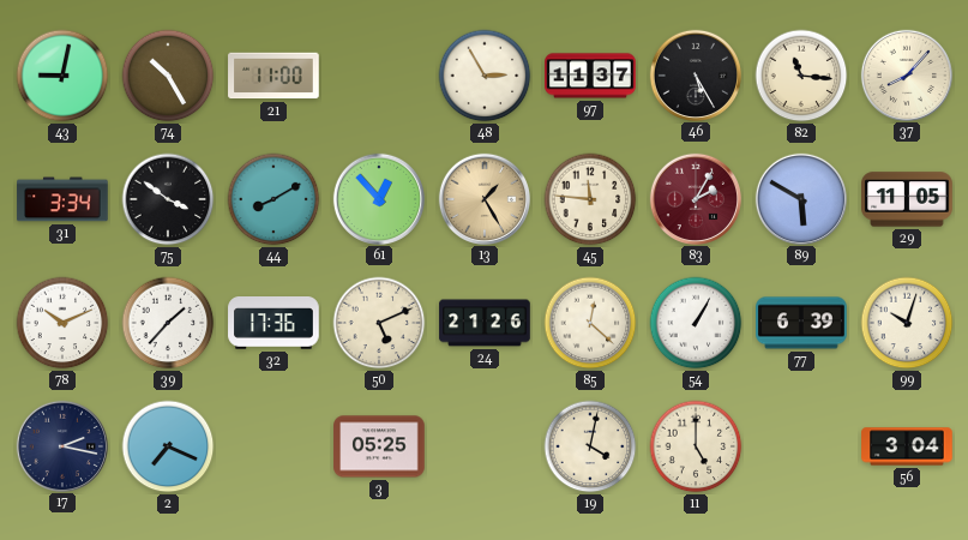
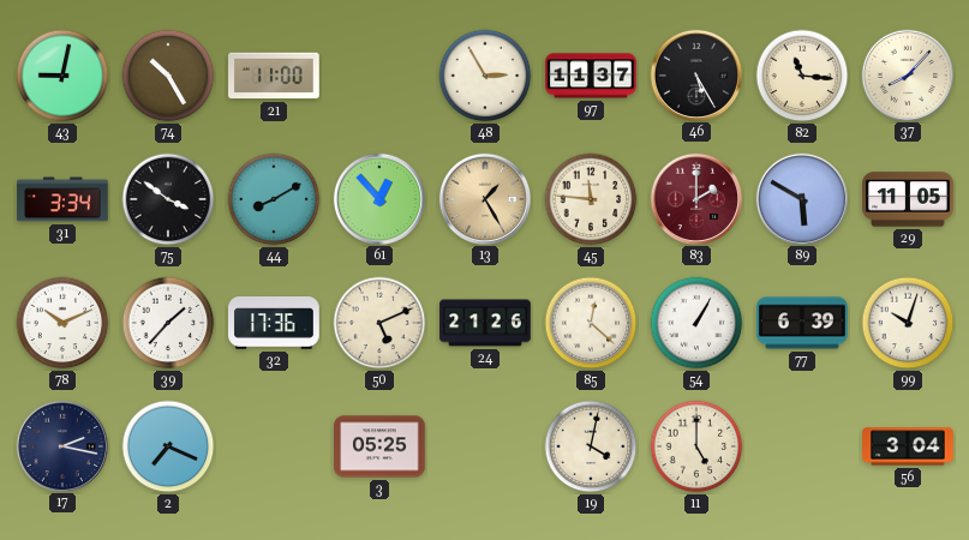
83: 2:05 -> 2:00 (695, 198)
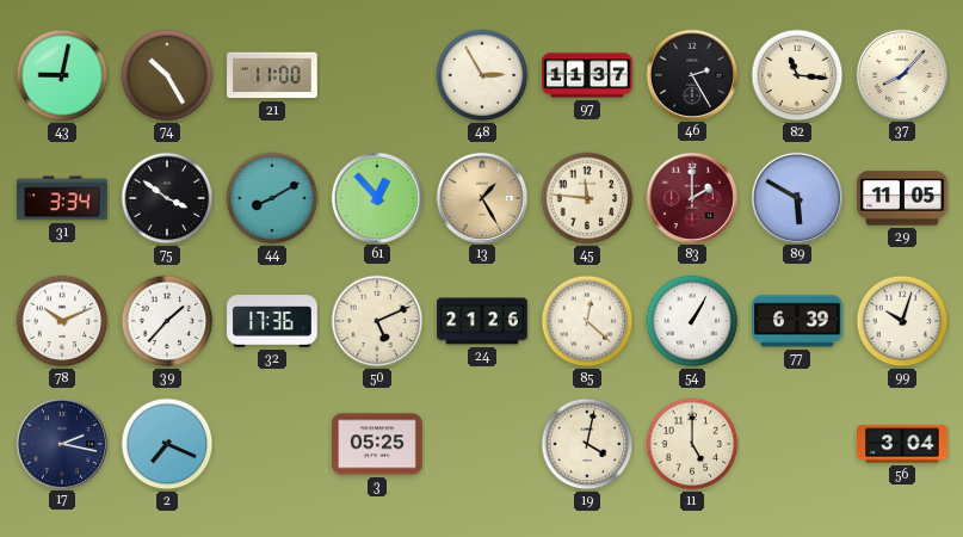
46: 5:25 -> 2:25 (691, 74)
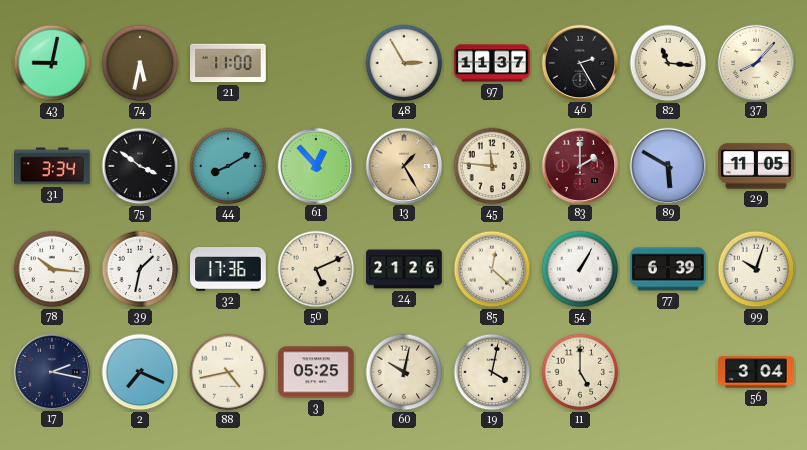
74: 10:25 -> 5:32 (140, 63)
78: 10:11 -> 10:16 (52, 269)
39: 1:37 -> 1:32 (140, 269)
88: none -> 4:43 (228, 372)
60: none -> 10:02 (404, 372)
